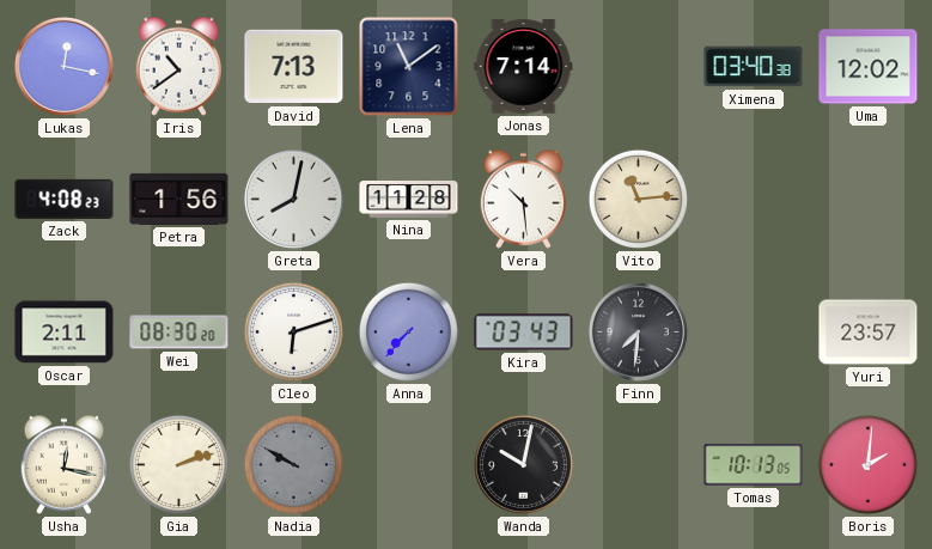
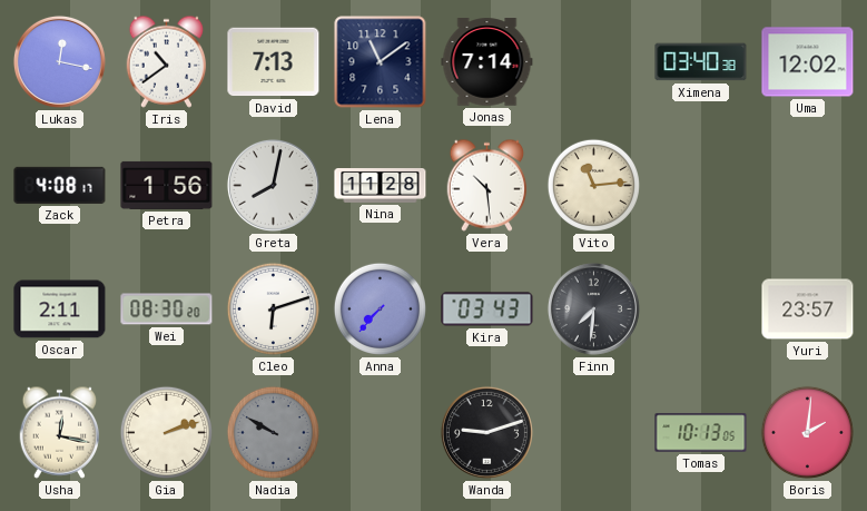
Zack: 4:08:23 -> 4:08:17 (60, 185)
Wanda: 10:02 -> 9:12 (486, 432)
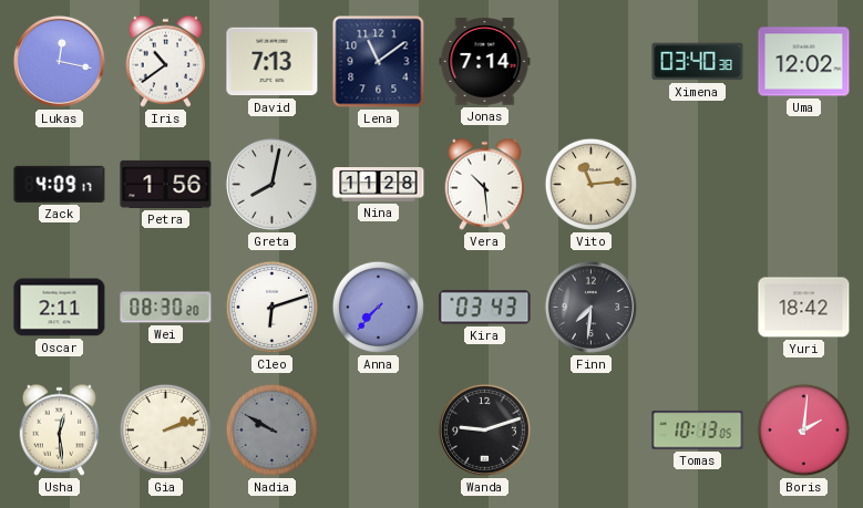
Zack: 4:08 -> 4:09 (60, 184)
Yuri: 23:57 -> 18:42 (804, 308)
Usha: 12:17 -> 12:29 (60, 429)
